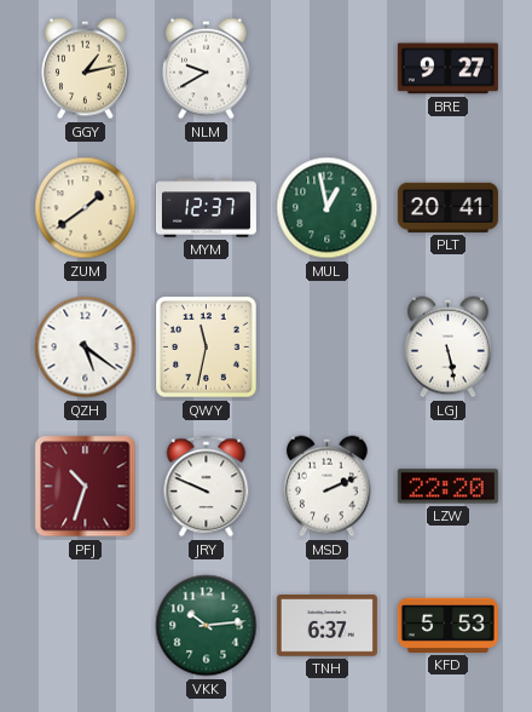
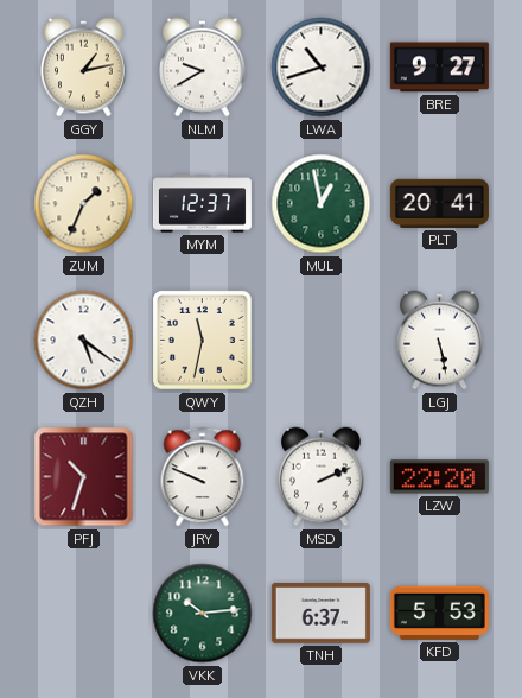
LWA: none -> 10:42 (322, 68)
ZUM: 1:39 -> 1:34 (84, 204)
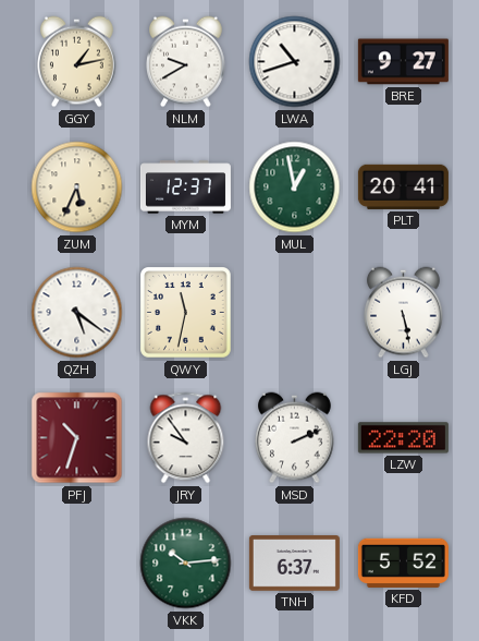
ZUM: 1:34 -> 5:34 (77, 188)
JRY: 9:49 -> 9:54 (186, 438)
KFD: 5:53 -> 5:52 (403, 563)
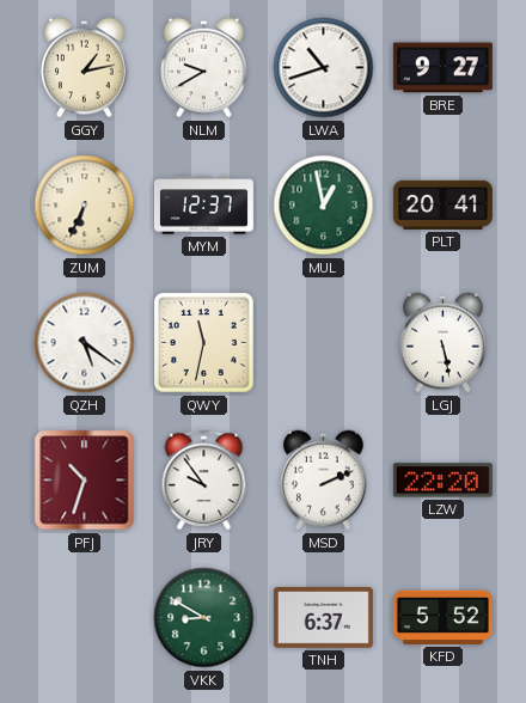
ZUM: 5:34 -> 6:34 (85, 206)
VKK: 10:14 -> 8:50 (204, 618)
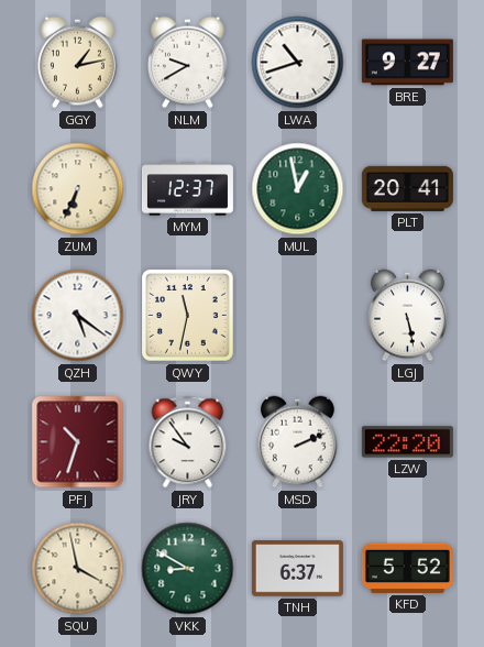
SQU: none -> 3:58 (78, 569)
